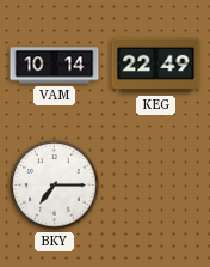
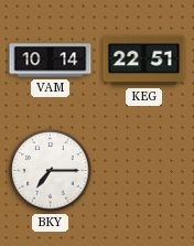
KEG: 22:49 -> 22:51 (144, 61)
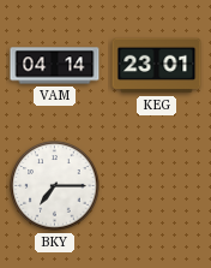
VAM: 10:14 -> 04:14 (55, 66)
KEG: 22:51 -> 23:01 (157, 66)
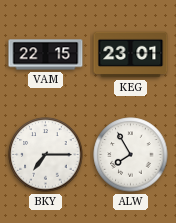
VAM: 04:14 -> 22:15 (46, 55)
ALW: none -> 7:55 (131, 155)
